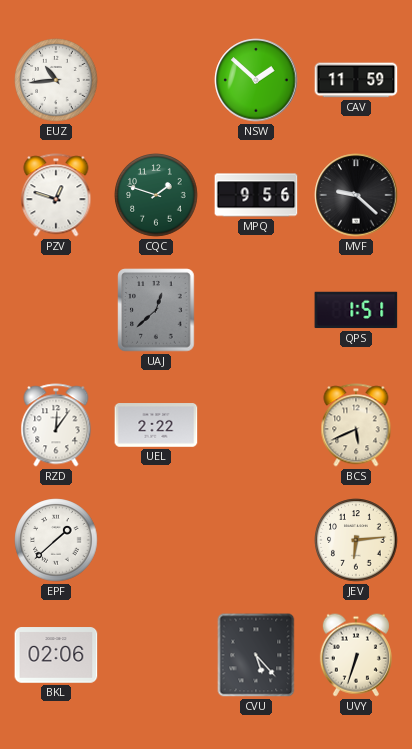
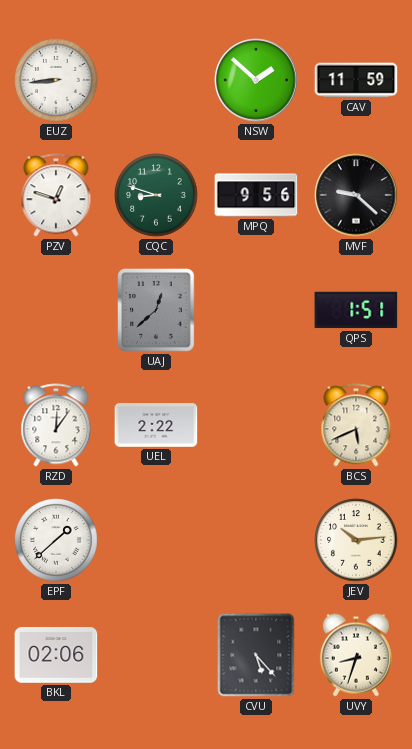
EUZ: 10:44 -> 8:44 (56, 80)
CQC: 1:48 -> 8:48 (156, 195)
JEV: 6:14 -> 10:14 (356, 540)
UVY: 6:33 -> 8:33 (356, 655)
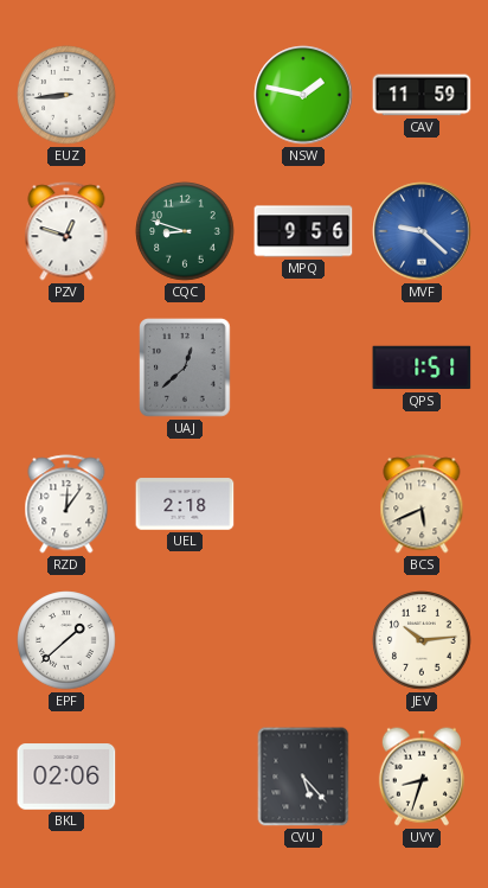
NSW: 1:52 -> 1:47 (303, 95)
MVF dial: black -> blue (422, 231)
UEL: 2:22 -> 2:18 (185, 504)
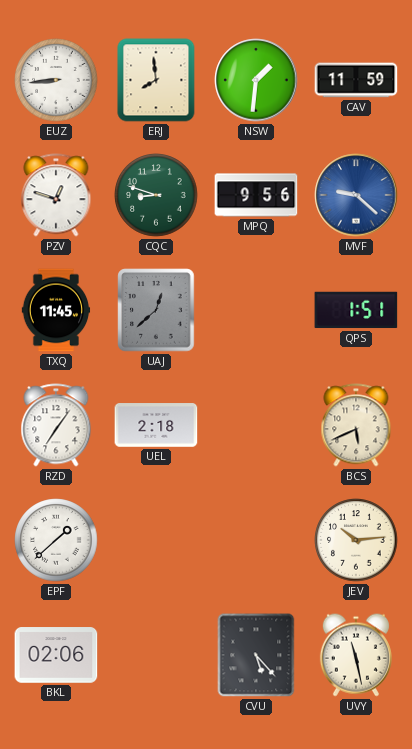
ERJ: none -> 7:59 (156, 80)
NSW: 1:47 -> 1:31 (256, 80)
TXQ: none -> 11:45 (56, 310)
RZD: 12:06 -> 7:06 (56, 425)
UVY: 8:33 -> 11:28 (356, 655)
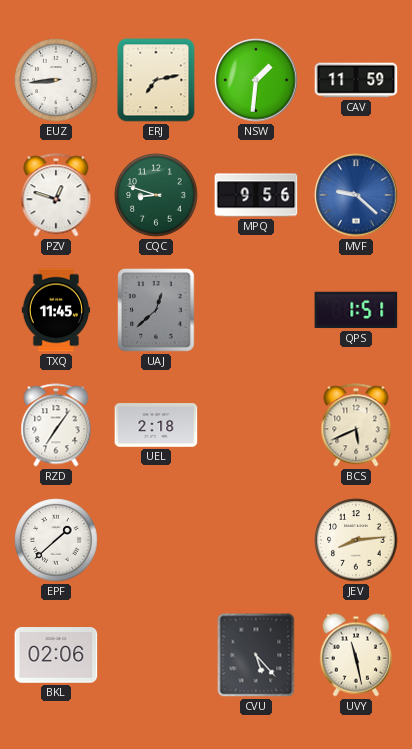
ERJ: 7:59 -> 7:13 (156, 80)
JEV: 10:14 -> 8:14 (356, 540)
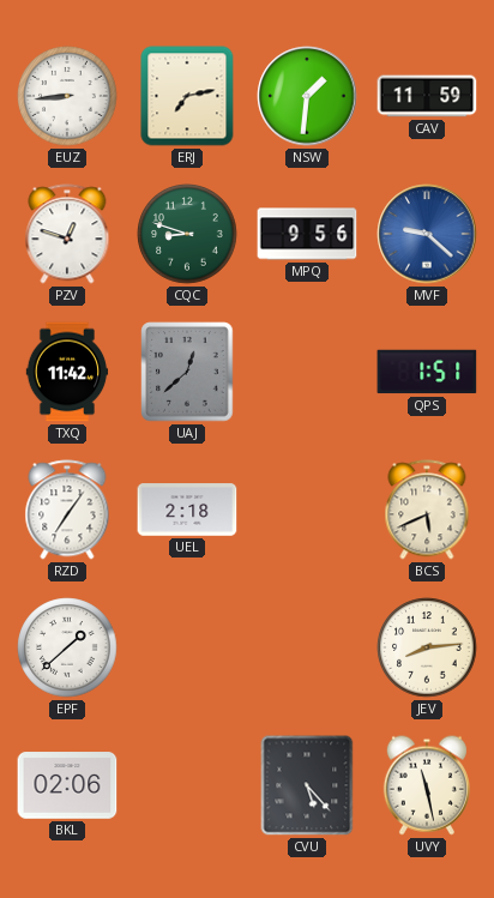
TXQ: 11:45 -> 11:42 (67, 372)
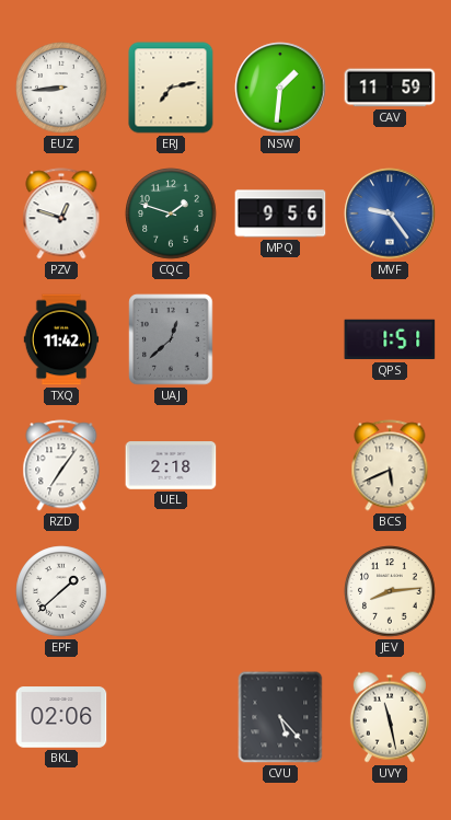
CQC: 8:48 -> 1:48 (171, 213)
MVF: 9:22 -> 9:24 (390, 213)
